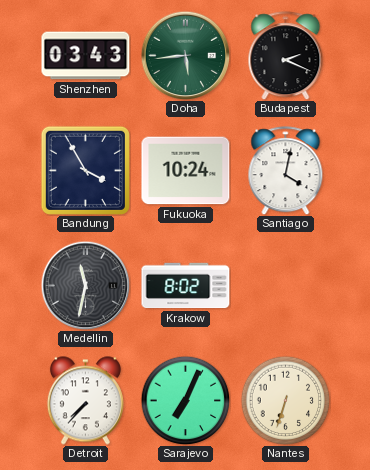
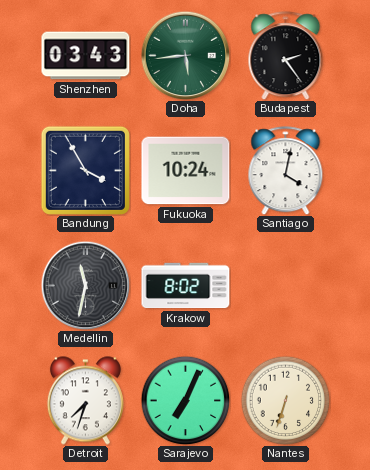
Budapest: 2:19 -> 2:24 (286, 56)
Detroit: 7:37 -> 7:33 (85, 401)
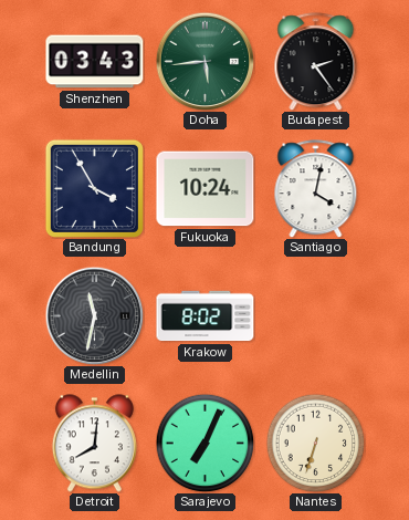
Detroit: 7:33 -> 8:01 (94, 444)
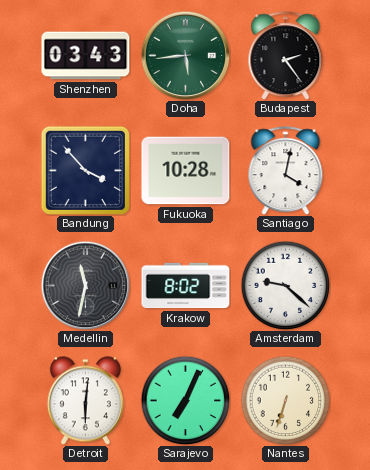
Bandung: 3:55 -> 3:53 (85, 170)
Fukuoka: 10:24 -> 10:28 (186, 171)
Amsterdam: none -> 9:22 (285, 285)
Detroit: 8:01 -> 6:01 (85, 401)
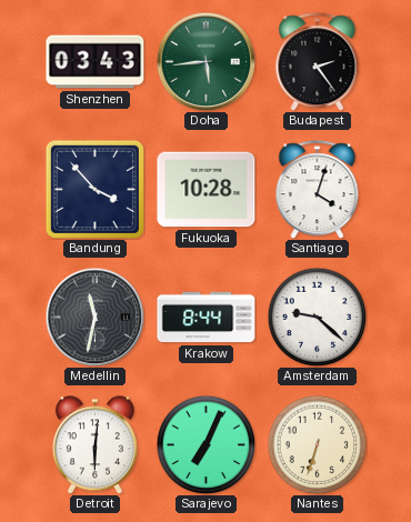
Santiago: 4:02 -> 4:03 (318, 190)
Krakow: 8:02 -> 8:44 (207, 318)
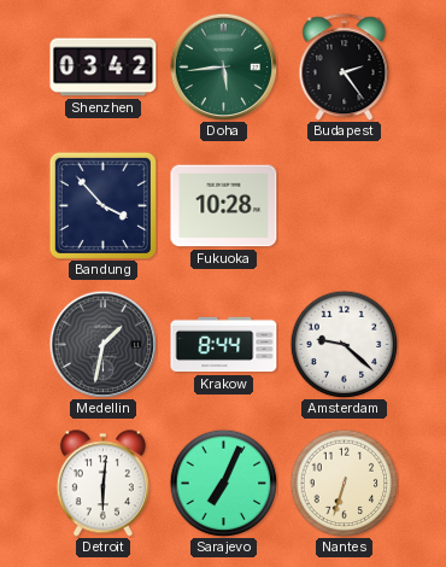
Shenzhen: 03:43 -> 03:42 (104, 68)
Santiago: 4:03 -> none (318, 190)
Medellin: 11:32 -> 1:32 (102, 344)
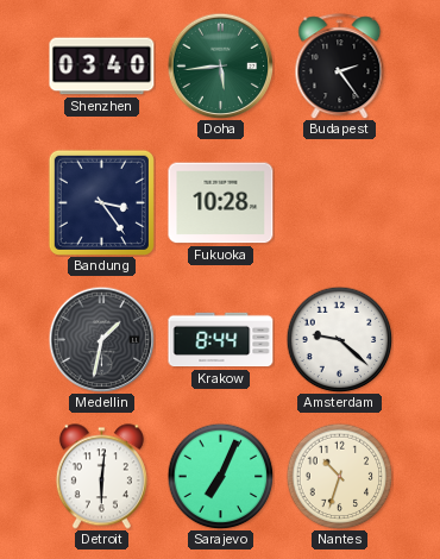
Shenzhen: 03:42 -> 03:40 (102, 67)
Bandung: 3:53 -> 3:24 (101, 202)
Nantes: 6:33 -> 10:33 (339, 476)
